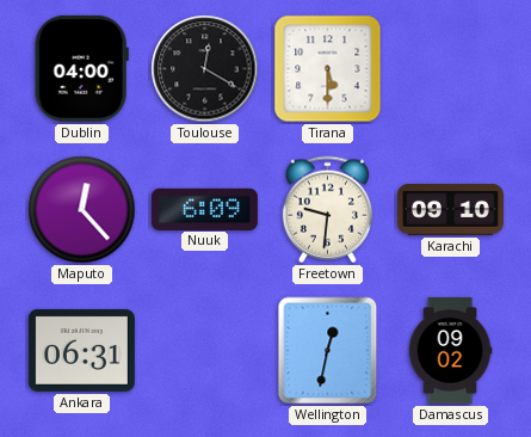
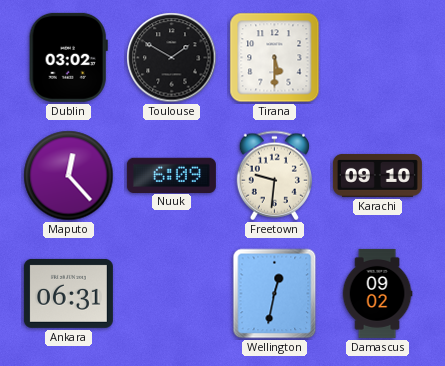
Dublin: 04:00 -> 03:02 (68, 57)
Toulouse: 12:20 -> 1:50 (172, 58)
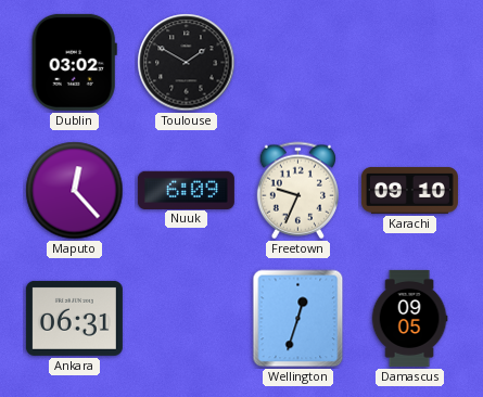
Tirana: 5:30 -> none (275, 58)
Freetown: 9:31 -> 9:34 (297, 191)
Wellington: 12:32 -> 12:33 (298, 319)
Damascus: 09:02 -> 09:05 (409, 318)
